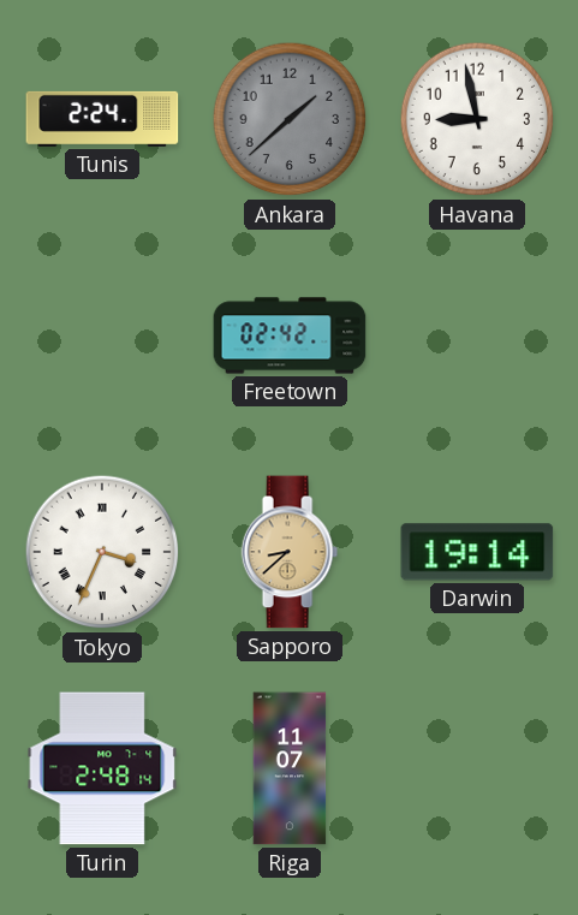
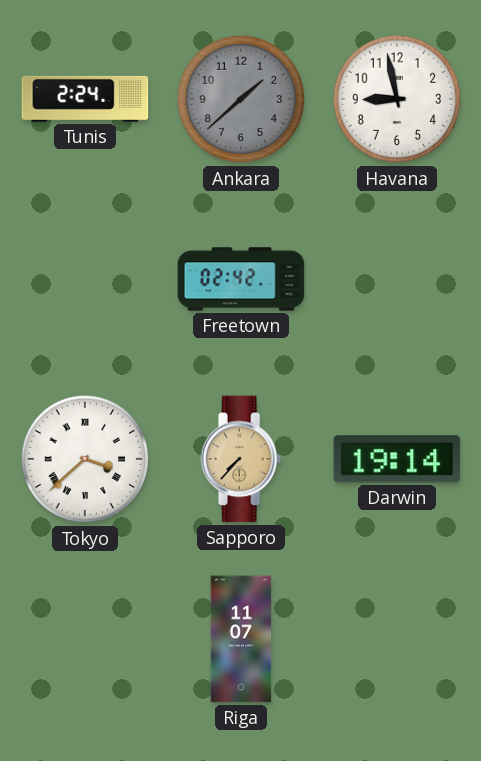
Tokyo: 3:34 -> 3:38 (85, 459)
Sapporo: 8:38 -> 7:37 (241, 459)
Turin: 2:48 -> none (102, 768)
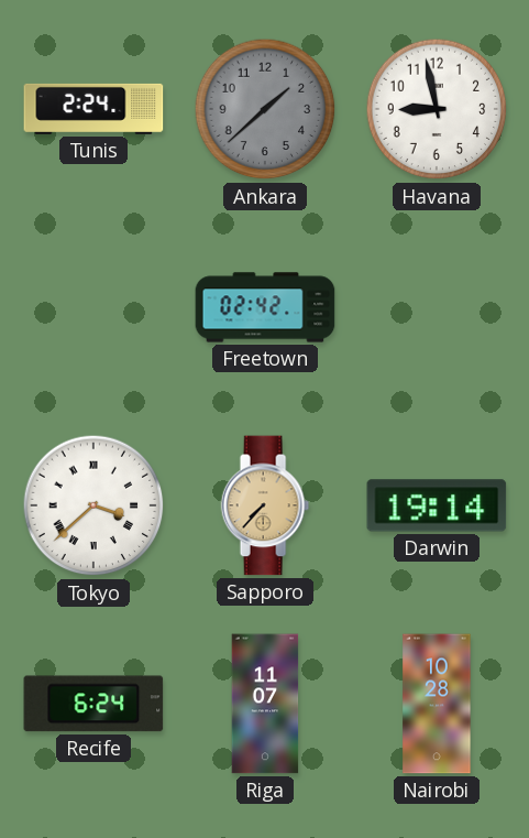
Recife: none -> 6:24 (93, 704)
Nairobi: none -> 10:28 (437, 704)
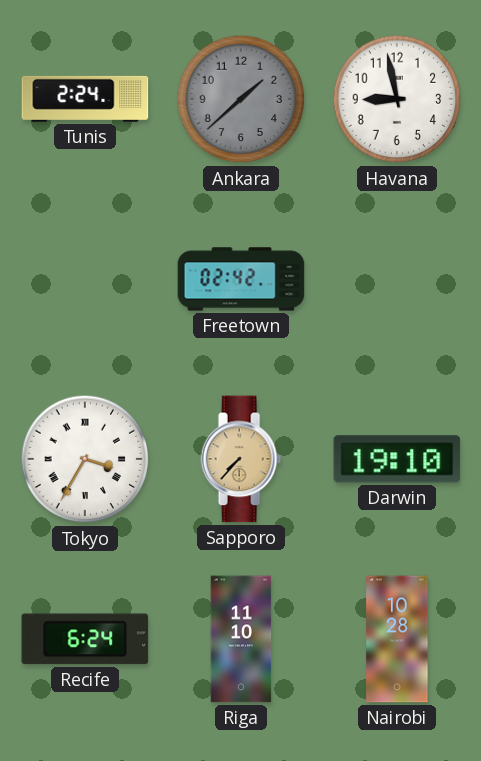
Tokyo: 3:38 -> 3:35 (85, 459)
Darwin: 19:14 -> 19:10 (397, 459)
Riga: 11:07 -> 11:10 (241, 639)
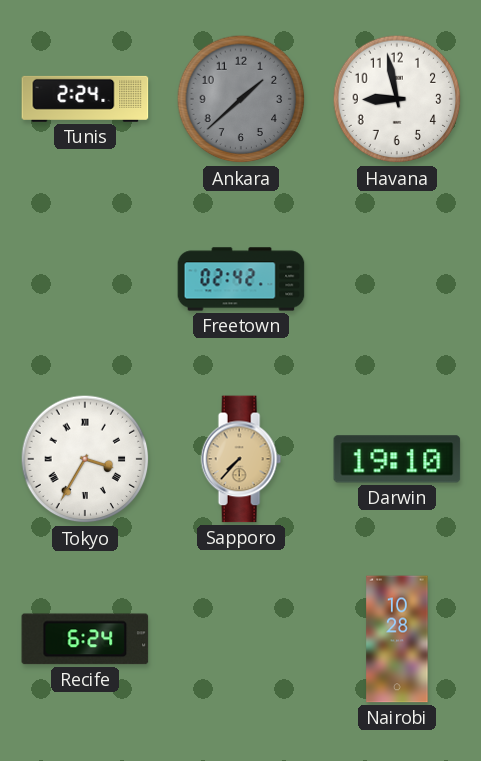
Riga: 11:10 -> none (241, 639)
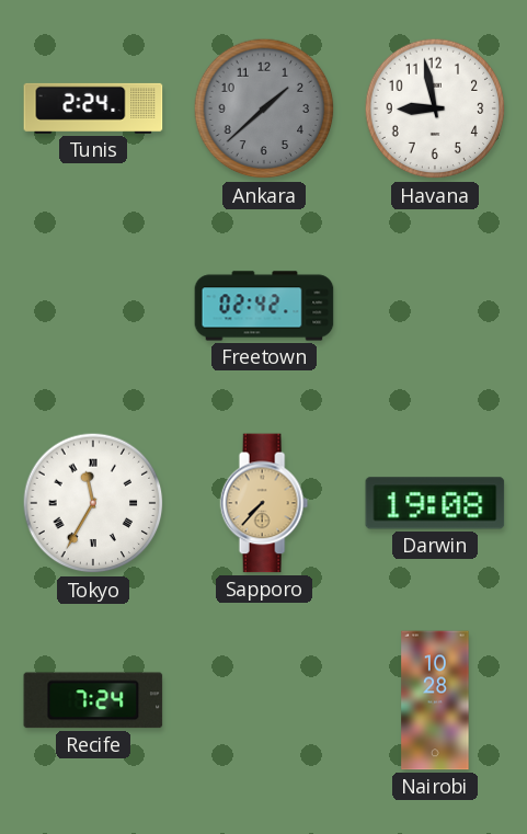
Tokyo: 3:35 -> 11:35 (93, 503)
Darwin: 19:10 -> 19:08 (435, 503)
Recife: 6:24 -> 7:24 (93, 700)
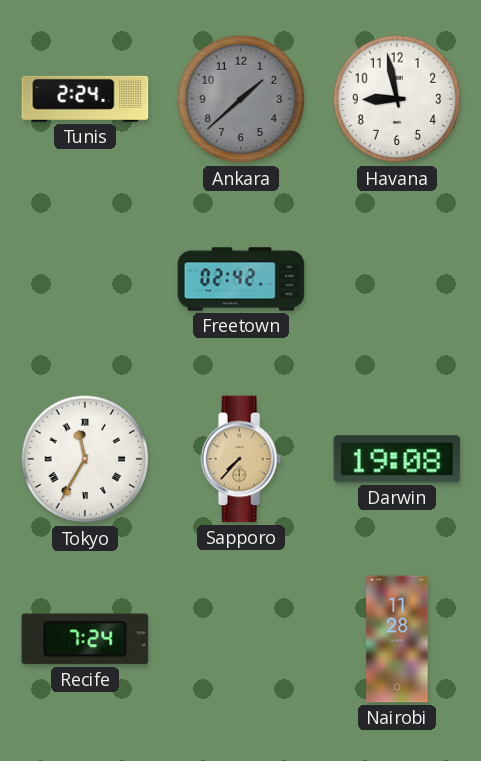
Nairobi: 10:28 -> 11:28 (397, 639)
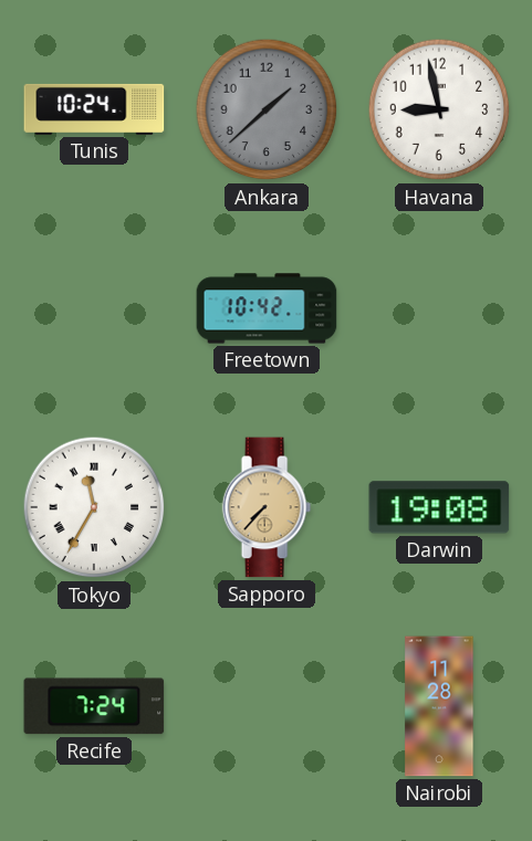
Tunis: 2:24 -> 10:24 (94, 109)
Freetown: 02:42 -> 10:42 (267, 308)
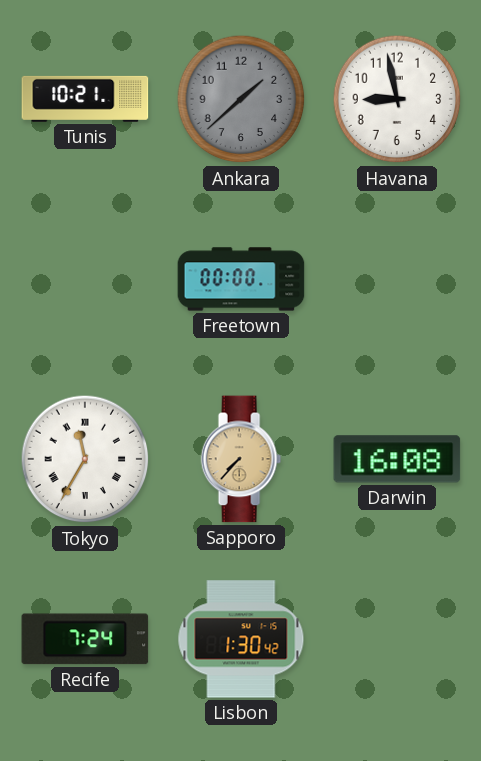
Tunis: 10:24 -> 10:21 (85, 99)
Freetown: 10:42 -> 00:00 (241, 279)
Darwin: 19:08 -> 16:08 (397, 459)
Lisbon: none -> 1:30 (241, 639)
Nairobi: 11:28 -> none (439, 706)
